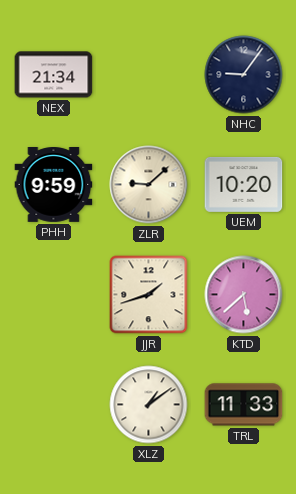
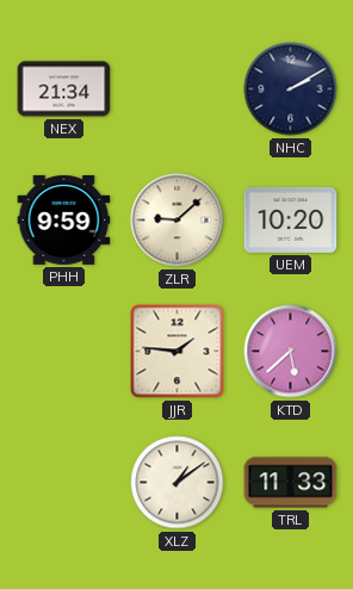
NHC: 9:06 -> 2:10 (291, 89)
JJR: 1:42 -> 1:46 (178, 352)
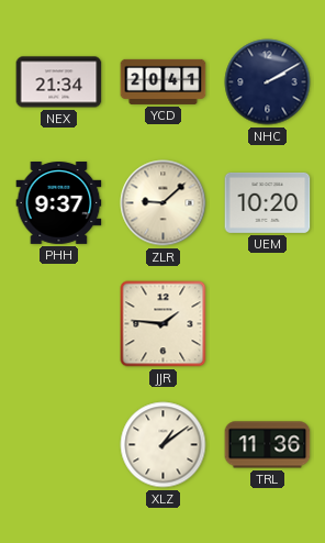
YCD: none -> 20:41 (164, 81)
PHH: 9:59 -> 9:37 (59, 203)
KTD: 5:38 -> none (291, 352)
TRL: 11:33 -> 11:36 (268, 445)
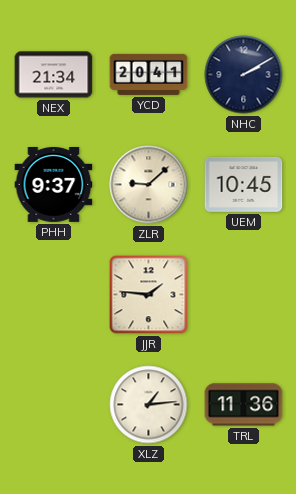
UEM: 10:20 -> 10:45 (244, 184)
XLZ: 1:09 -> 1:14 (149, 405)
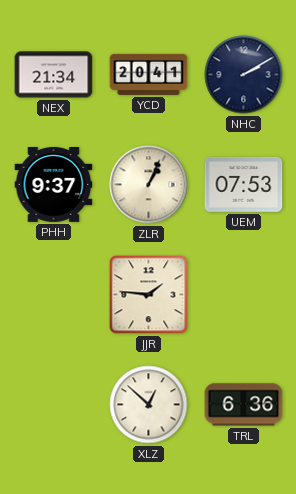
ZLR: 9:08 -> 1:04 (149, 185)
UEM: 10:45 -> 07:53 (244, 184)
XLZ: 1:14 -> 12:52 (149, 405)
TRL: 11:36 -> 6:36 (244, 405)
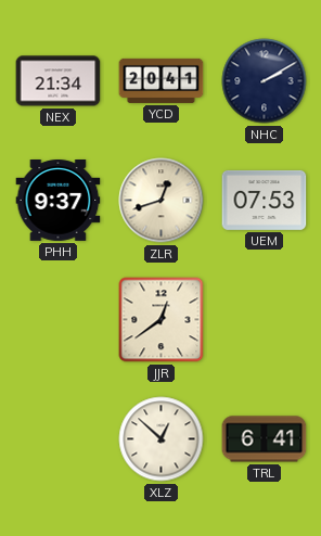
ZLR: 1:04 -> 12:42 (162, 201)
JJR: 1:46 -> 12:39 (162, 320)
TRL: 6:36 -> 6:41 (265, 439)
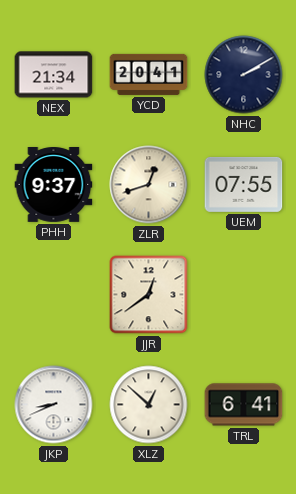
UEM: 07:53 -> 07:55 (244, 184)
JKP: none -> 8:41 (54, 405)
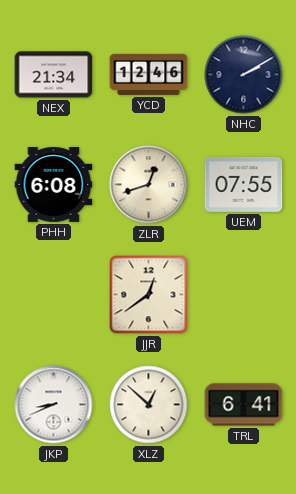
YCD: 20:41 -> 12:46 (149, 74)
PHH: 9:37 -> 6:08 (54, 185)
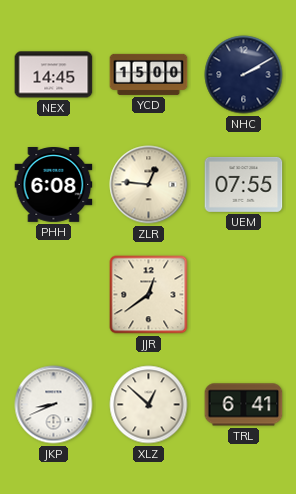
NEX: 21:34 -> 14:45 (54, 75)
YCD: 12:46 -> 15:00 (149, 74)
ZLR: 12:42 -> 12:46 (149, 185)
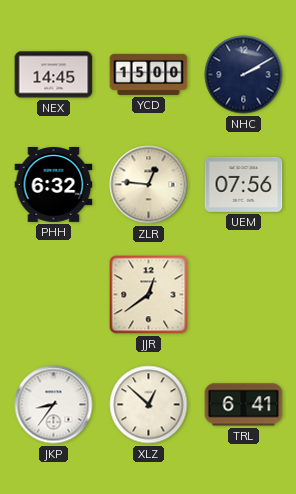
PHH: 6:08 -> 6:32 (54, 185)
UEM: 07:55 -> 07:56 (244, 184)
JKP: 8:41 -> 8:36 (54, 405)
